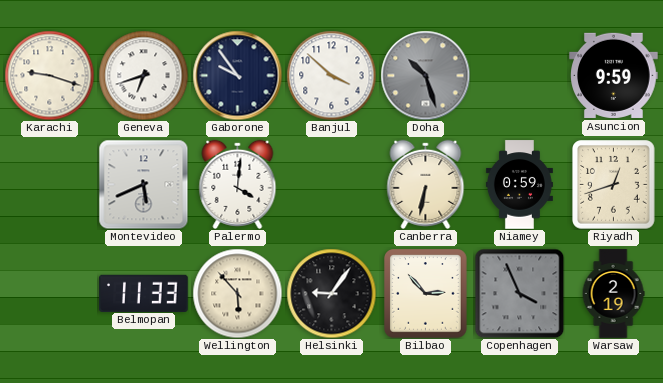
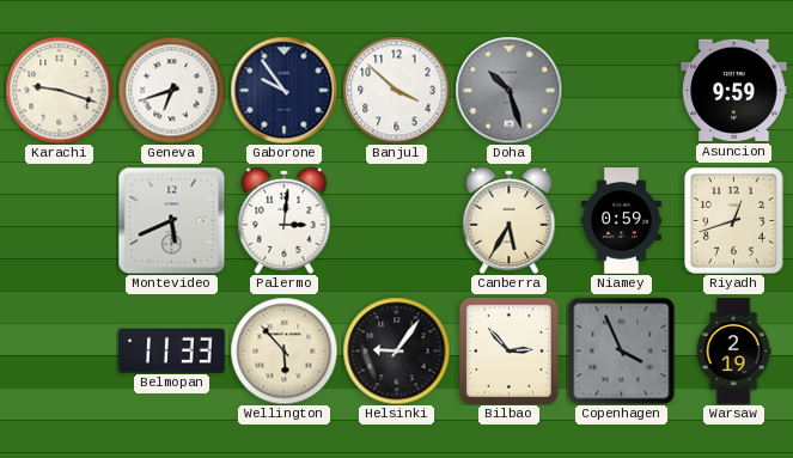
Palermo: 4:01 -> 3:01 (285, 220)
Canberra: 6:32 -> 5:35 (510, 220)
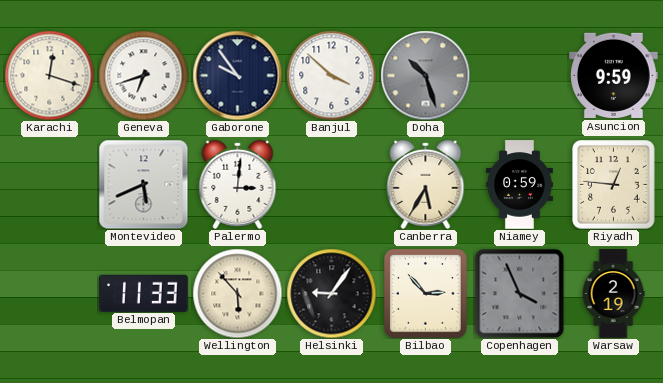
Karachi: 9:18 -> 12:18 (49, 75)
Riyadh: 12:42 -> 12:46 (614, 185)
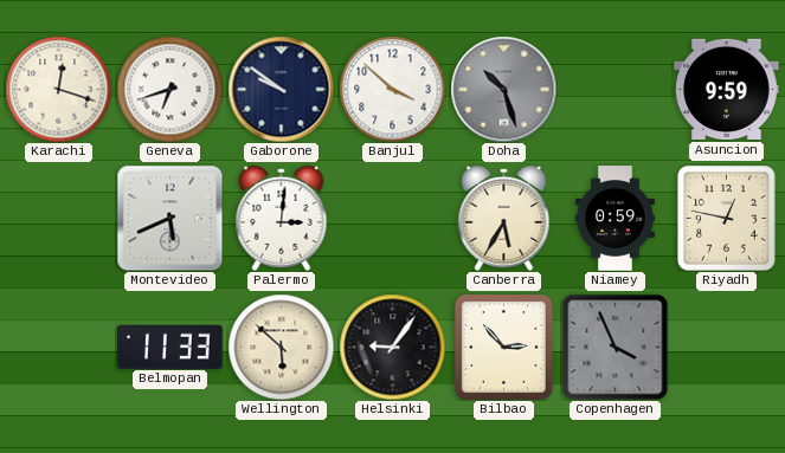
Gaborone: 9:54 -> 9:51 (281, 89)
Riyadh: 12:46 -> 12:47 (727, 219)
Wellington: 5:53 -> 5:52 (281, 347)
Warsaw: 2:19 -> none (613, 294)
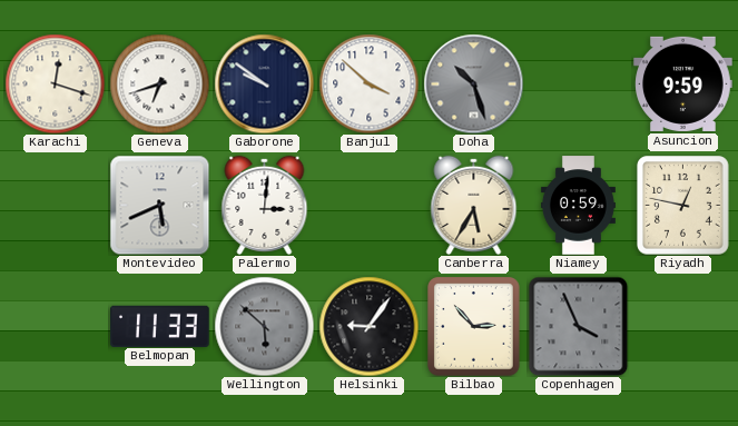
Wellington dial: cream -> grey (264, 326)
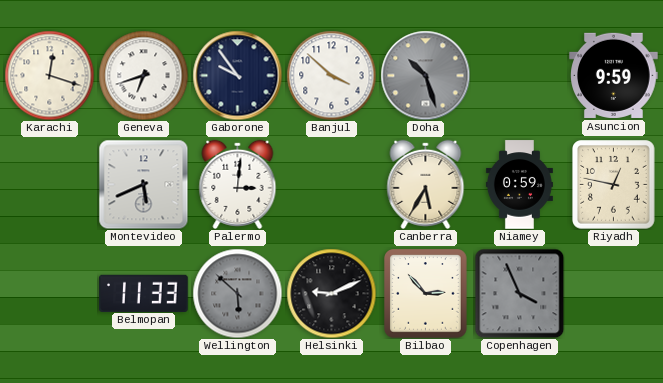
Gaborone: 9:51 -> 9:54 (237, 75)
Helsinki: 9:06 -> 9:11 (331, 293)
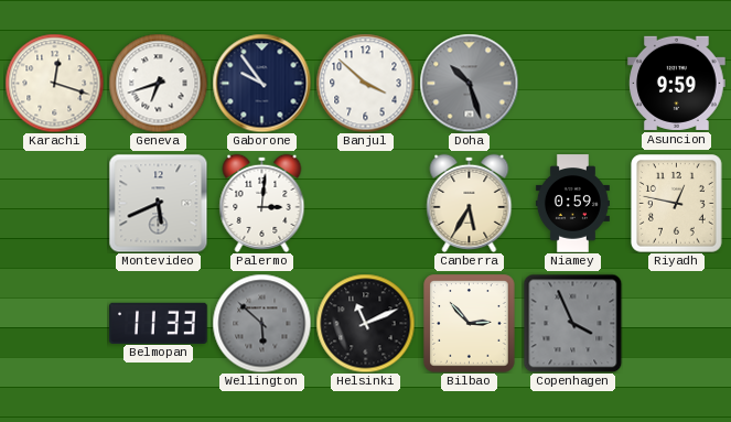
Helsinki: 9:11 -> 11:11 (365, 323)
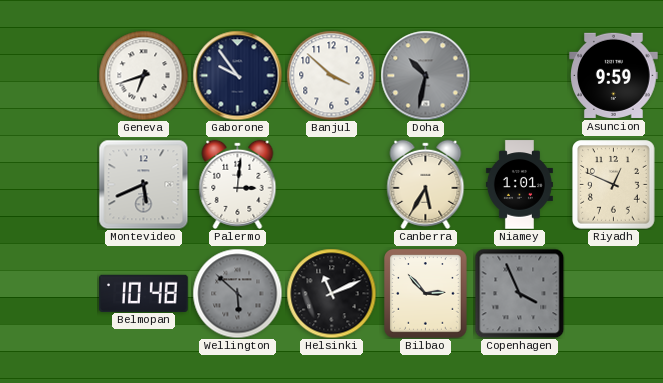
Karachi: 12:18 -> none (54, 83)
Doha: 10:27 -> 10:32 (425, 75)
Niamey: 0:59 -> 1:01 (519, 185)
Riyadh: 12:47 -> 12:49 (614, 185)
Belmopan: 11:33 -> 10:48 (144, 293)
